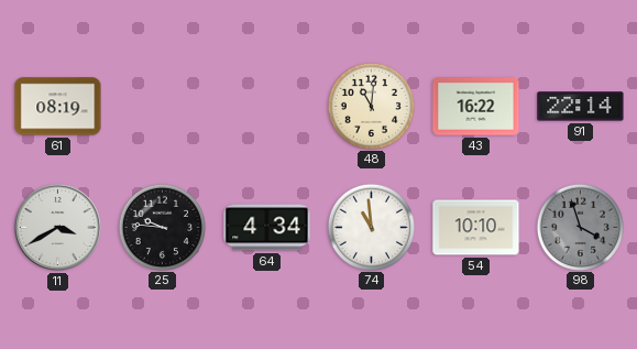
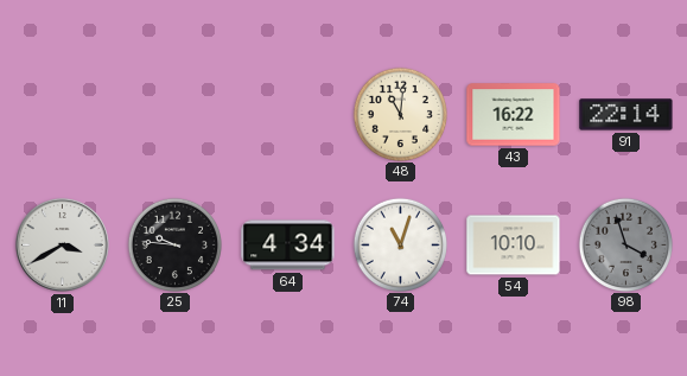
61: 08:19 -> none (58, 107)
74: 10:59 -> 11:03 (400, 244)
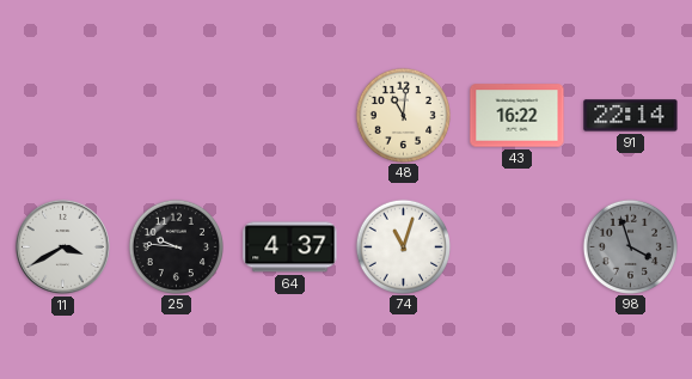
64: 4:34 -> 4:37 (290, 247)
54: 10:10 -> none (514, 246)
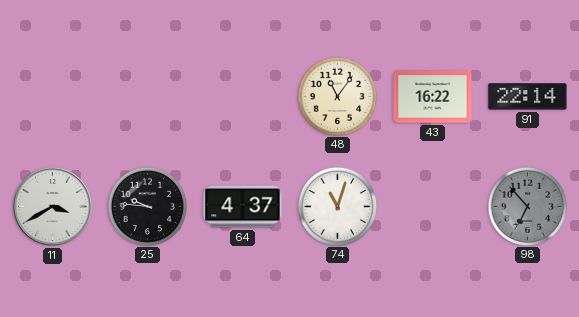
48: 11:01 -> 11:06 (337, 96)
98: 3:57 -> 6:53 (527, 206)
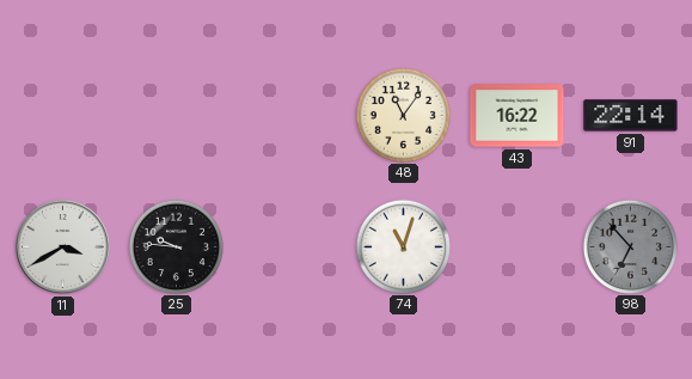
64: 4:37 -> none (243, 207)
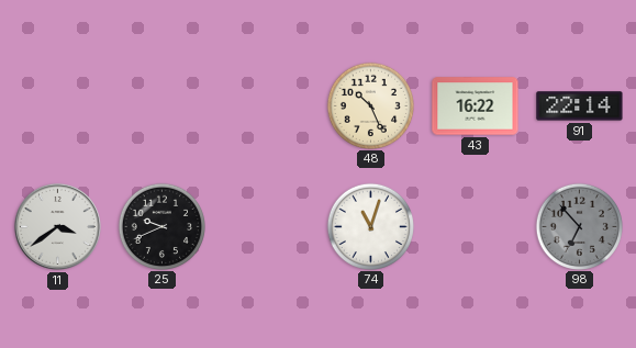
48: 11:06 -> 10:26 (370, 105)
11: 3:40 -> 3:39 (57, 226)
25: 9:46 -> 9:41 (161, 226)
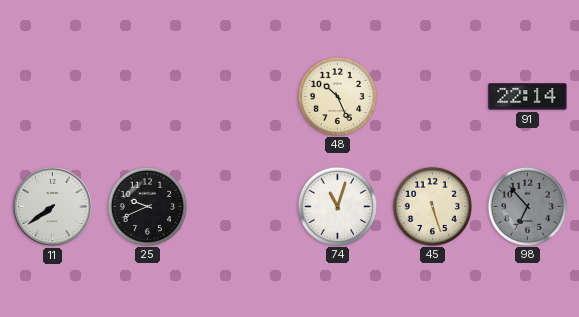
43: 16:22 -> none (476, 106)
11: 3:39 -> 7:39 (52, 206)
45: none -> 5:27 (432, 206)
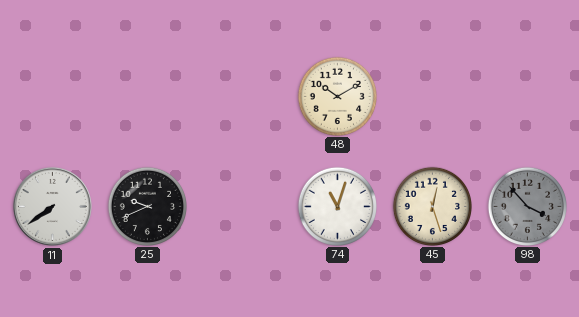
48: 10:26 -> 10:10 (337, 96)
91: 22:14 -> none (528, 97)
45: 5:27 -> 12:27 (432, 206)
98: 6:53 -> 3:53 (527, 206)
